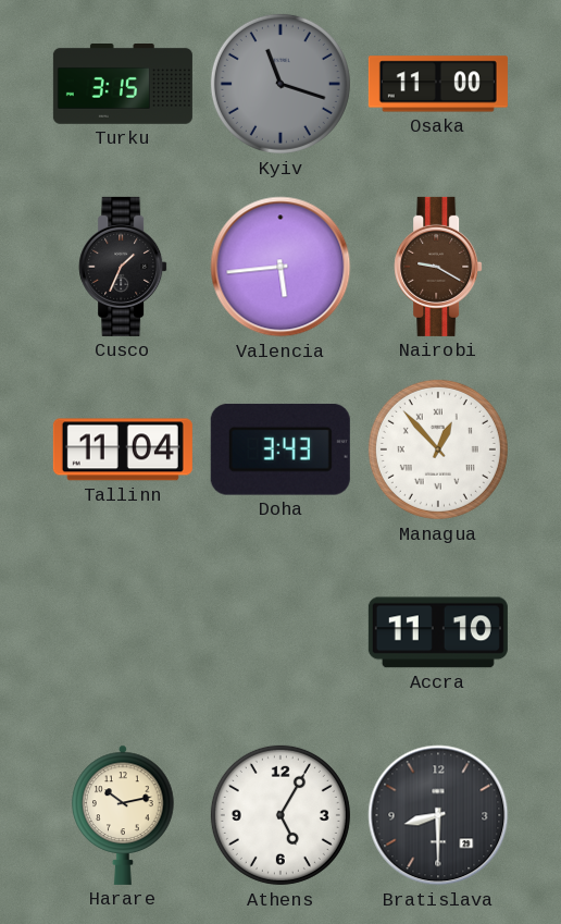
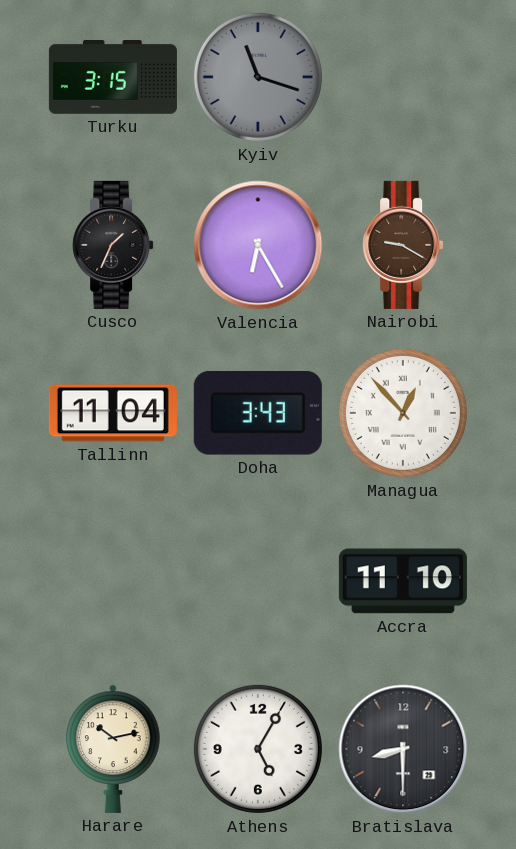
Osaka: 11:00 -> none (438, 84)
Valencia: 5:44 -> 6:25 (258, 245)
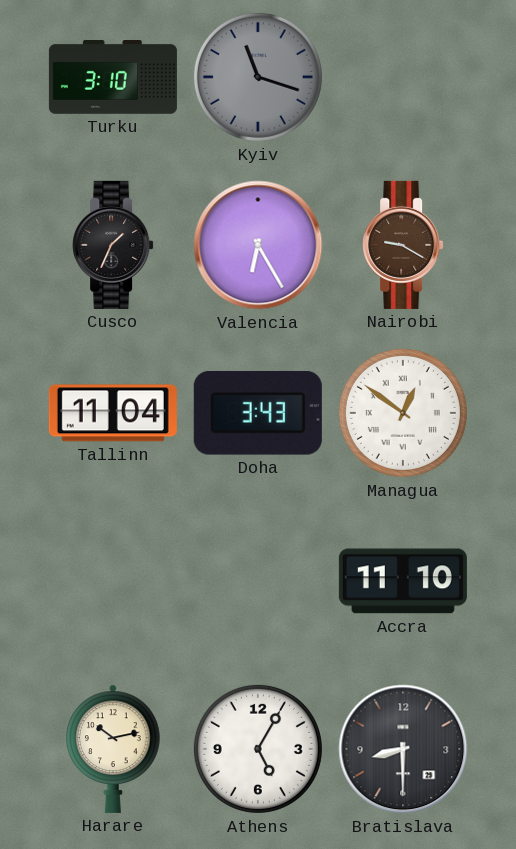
Turku: 3:15 -> 3:10 (113, 78)
Managua: 12:53 -> 12:51 (403, 413)
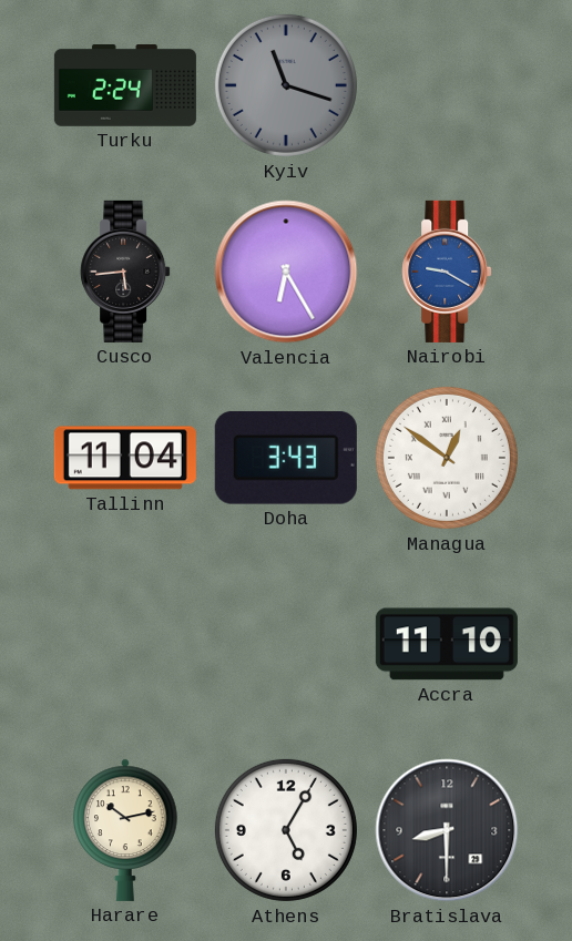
Turku: 3:10 -> 2:24 (125, 86)
Cusco: 1:34 -> 5:44 (125, 272)
Nairobi dial: brown -> blue (447, 272)
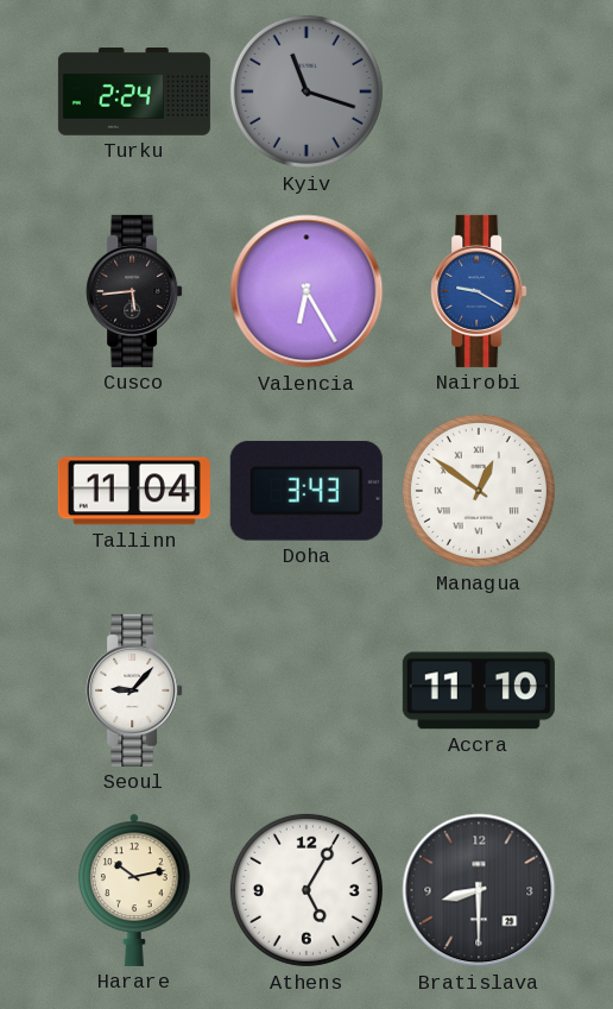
Seoul: none -> 9:07 (134, 690)
